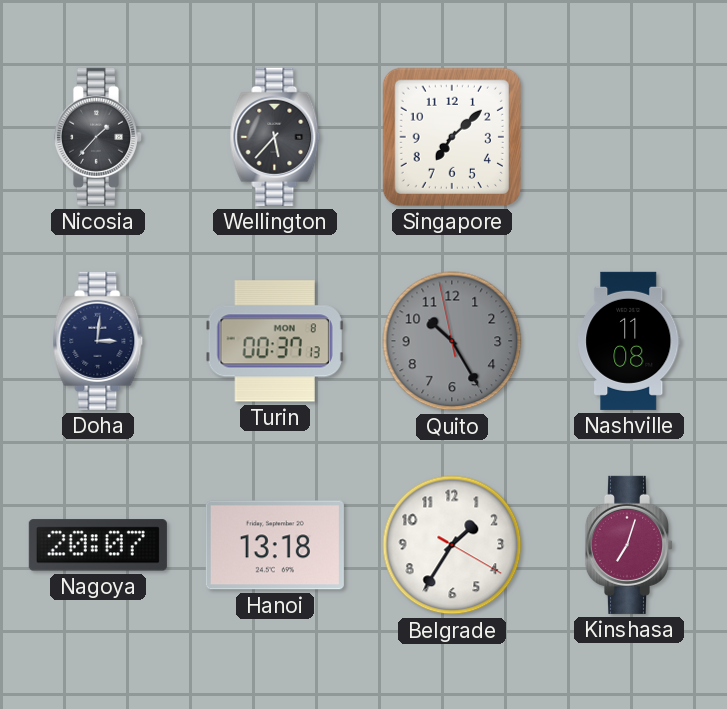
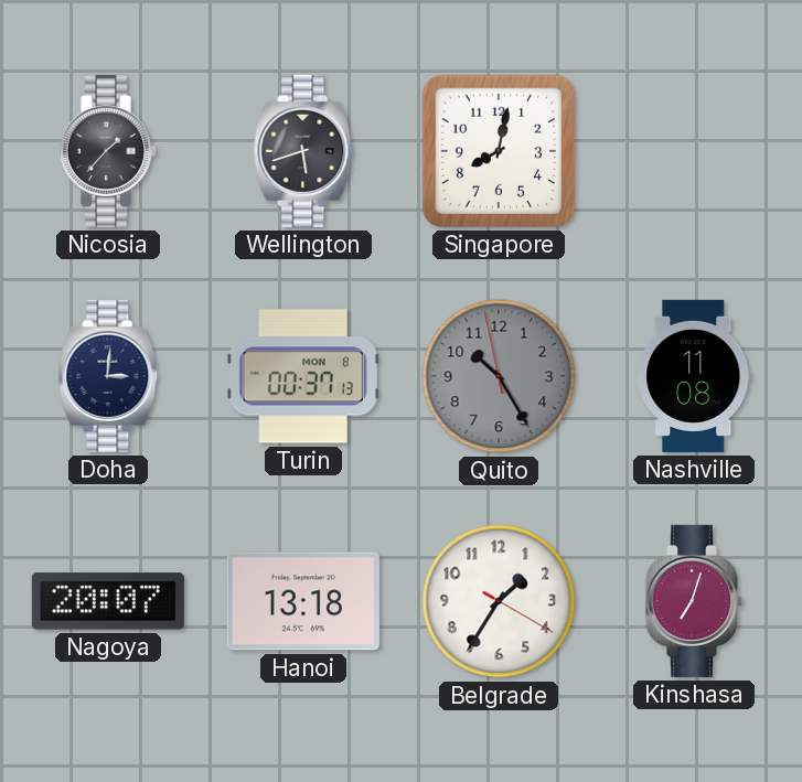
Wellington: 5:37 -> 5:42 (303, 151)
Singapore: 7:08 -> 8:02 (499, 151)
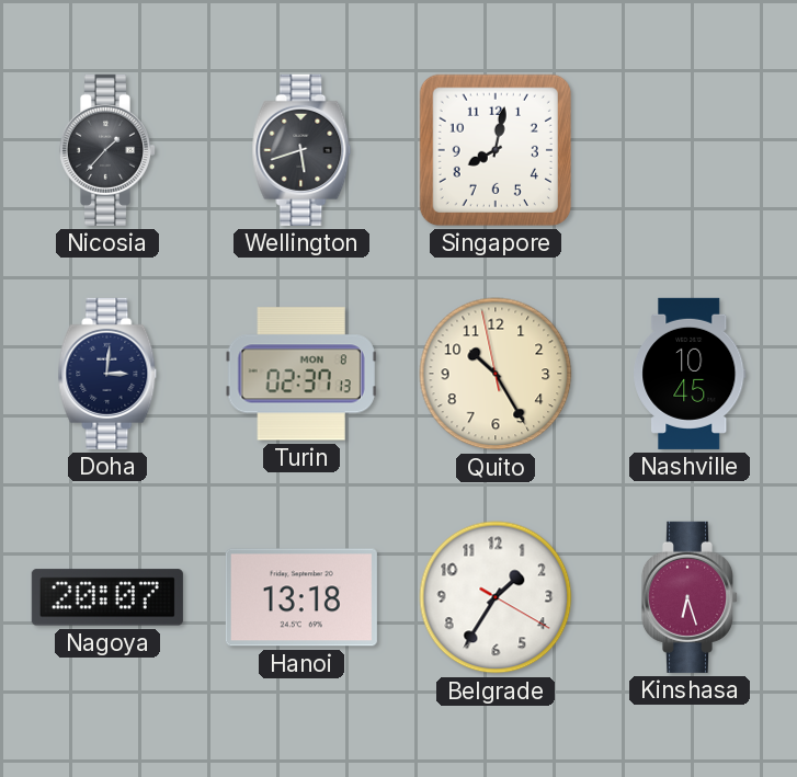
Turin: 00:37 -> 02:37 (301, 374)
Quito dial: grey -> cream (496, 374)
Nashville: 11:08 -> 10:45 (690, 374)
Kinshasa: 7:03 -> 6:27 (688, 597)
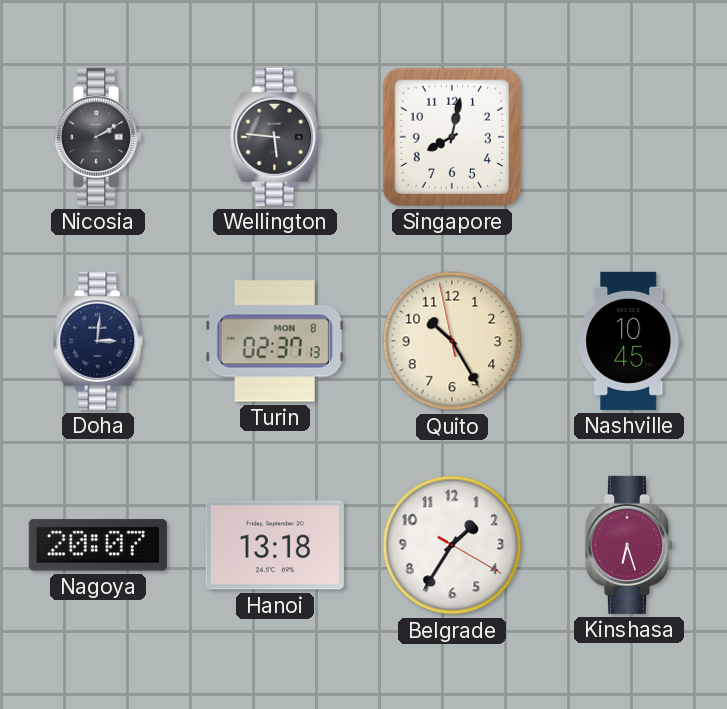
Nicosia: 1:37 -> 2:10 (97, 137)
Wellington: 5:42 -> 5:46 (275, 137)
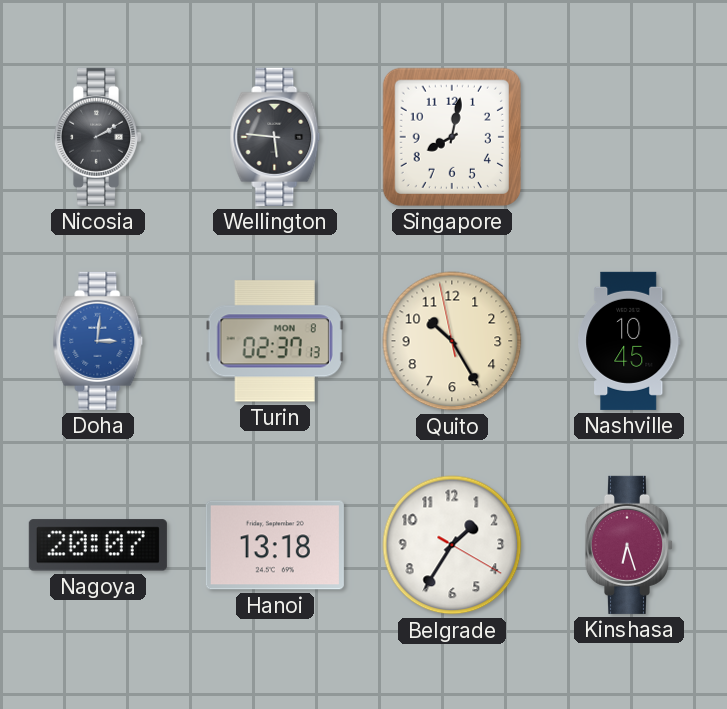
Doha dial: navy -> blue (98, 341)
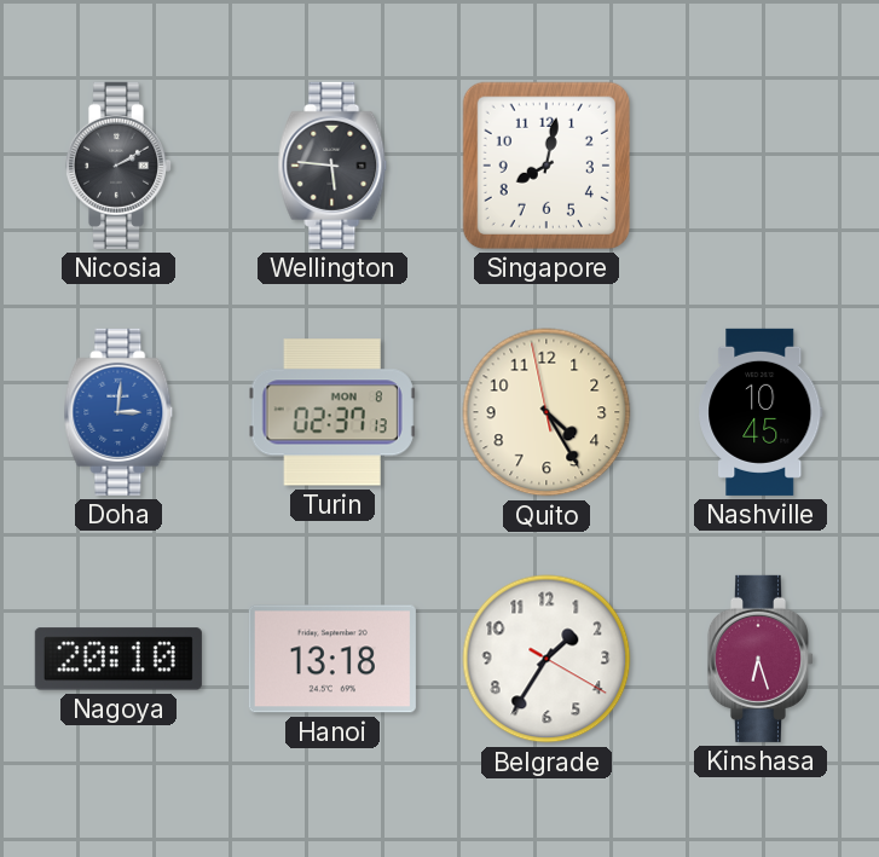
Quito: 10:24 -> 4:24 (547, 412)
Nagoya: 20:07 -> 20:10 (118, 659)
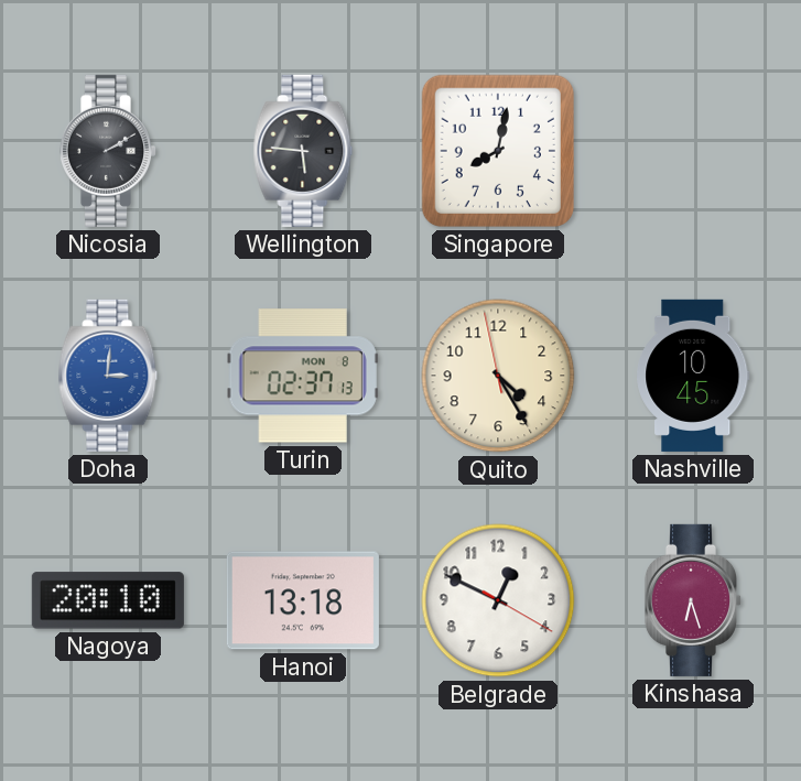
Belgrade: 1:35 -> 12:49 (498, 600)
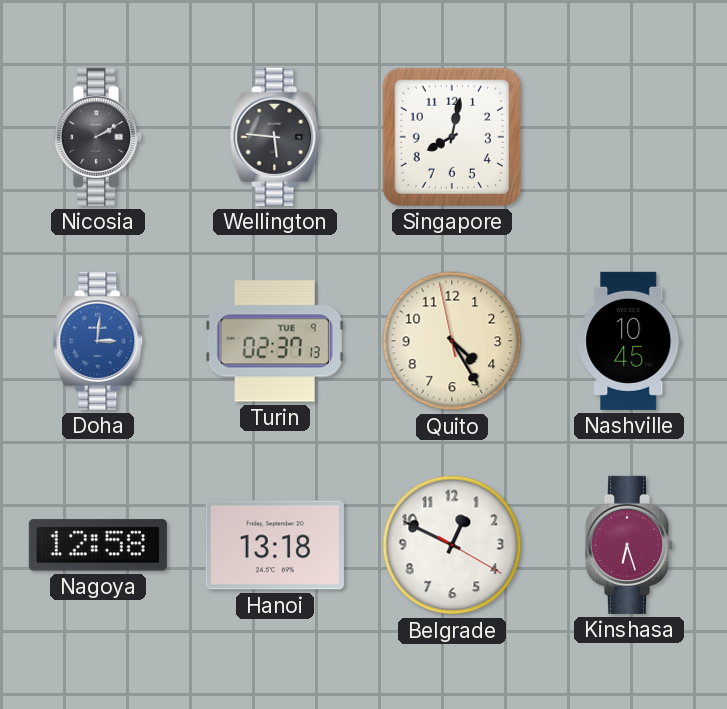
Turin date: MON 8 -> TUE 9 (275, 341)
Nagoya: 20:10 -> 12:58 (98, 545)
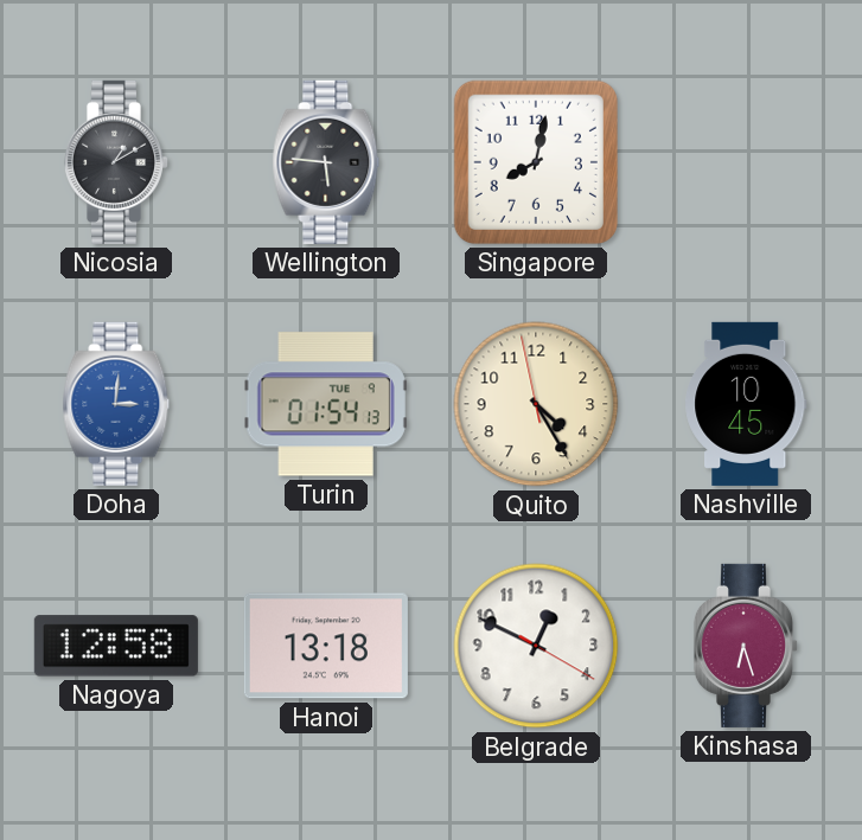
Nicosia: 2:10 -> 1:10 (115, 162)
Turin: 02:37 -> 01:54 (326, 404)
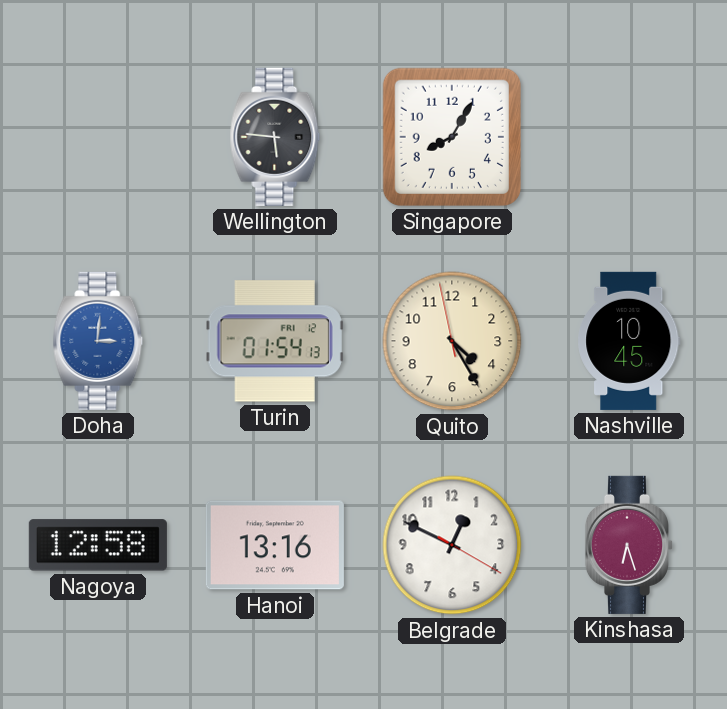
Nicosia: 1:10 -> none (115, 162)
Singapore: 8:02 -> 8:05 (452, 137)
Turin date: TUE 9 -> FRI 12 (275, 341)
Hanoi: 13:18 -> 13:16 (275, 545)
